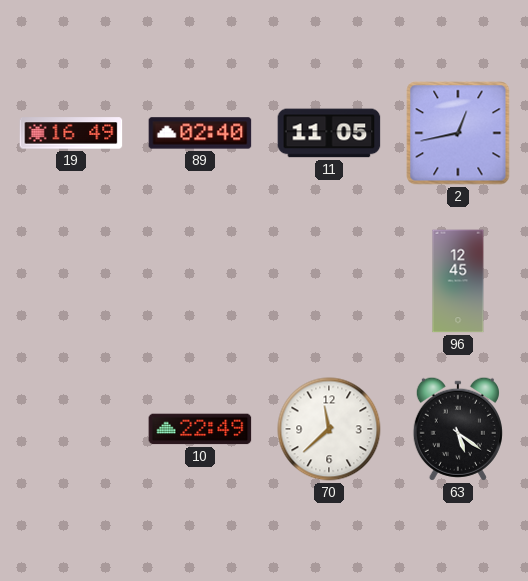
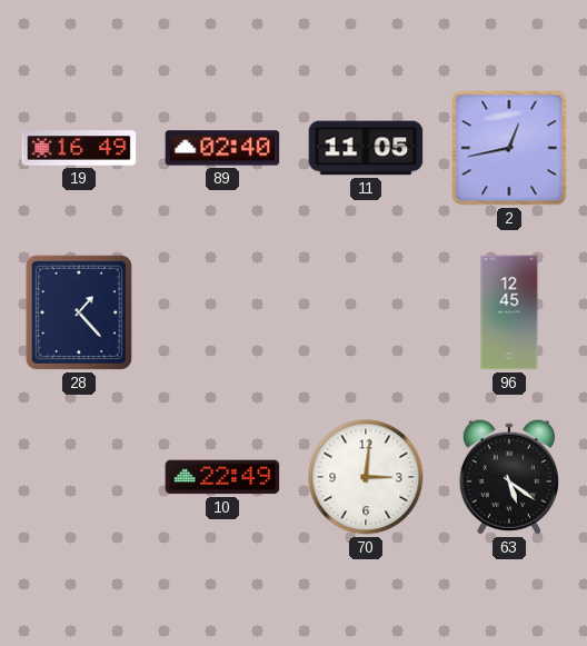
28: none -> 1:23 (79, 312)
70: 11:38 -> 3:01 (366, 477)
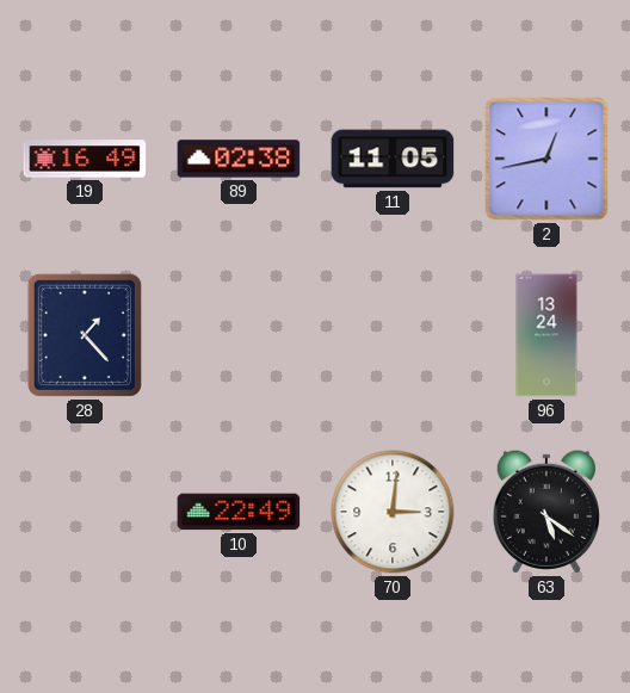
89: 02:40 -> 02:38 (239, 159)
96: 12:45 -> 13:24 (546, 335)
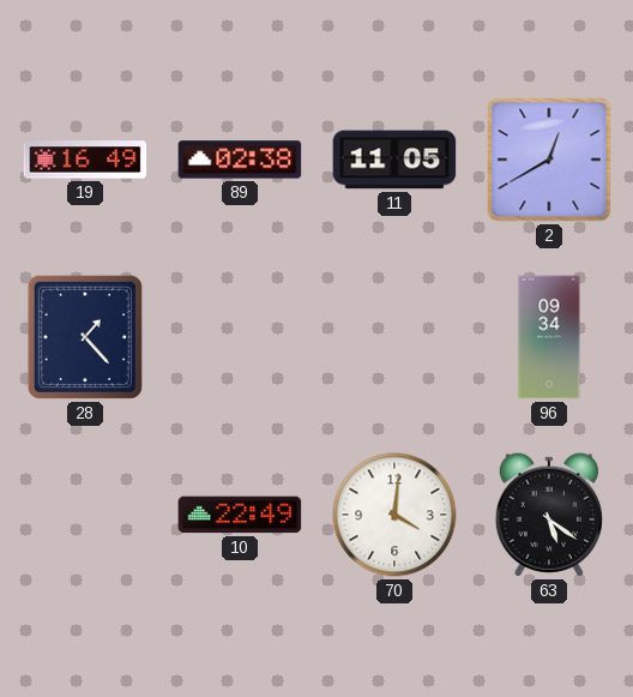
2: 12:43 -> 12:40 (549, 160)
96: 13:24 -> 09:34 (549, 337)
70: 3:01 -> 4:01 (394, 515)
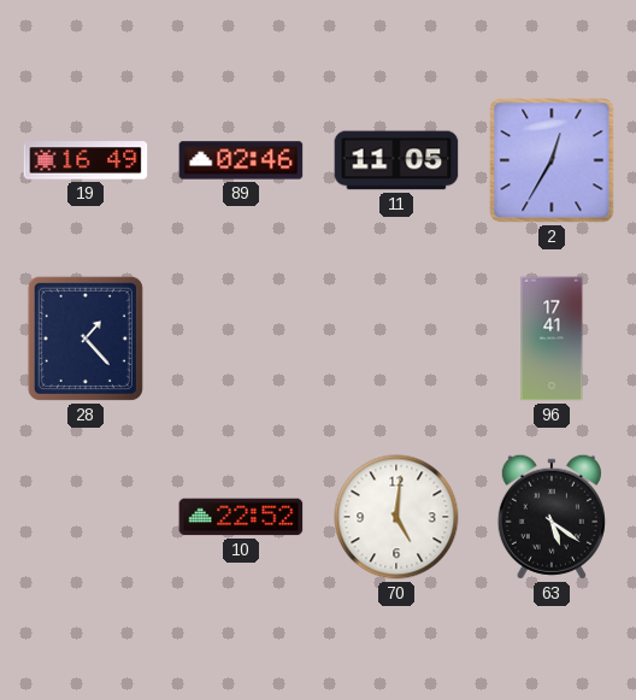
89: 02:38 -> 02:46 (241, 160)
2: 12:40 -> 12:35 (552, 160)
96: 09:34 -> 17:41 (552, 339)
10: 22:49 -> 22:52 (241, 517)
70: 4:01 -> 5:01 (396, 517)
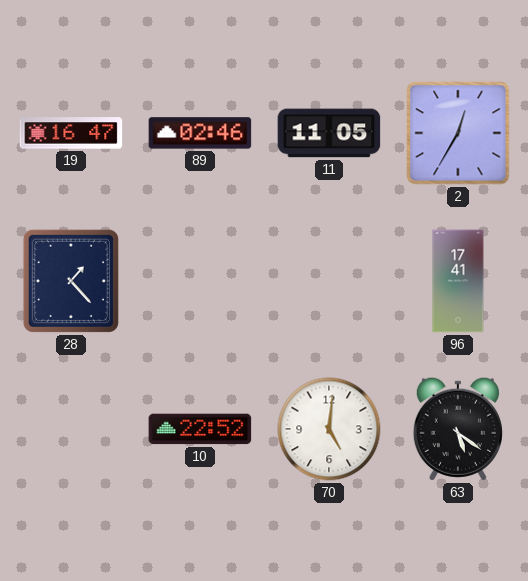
19: 16:49 -> 16:47 (71, 133)
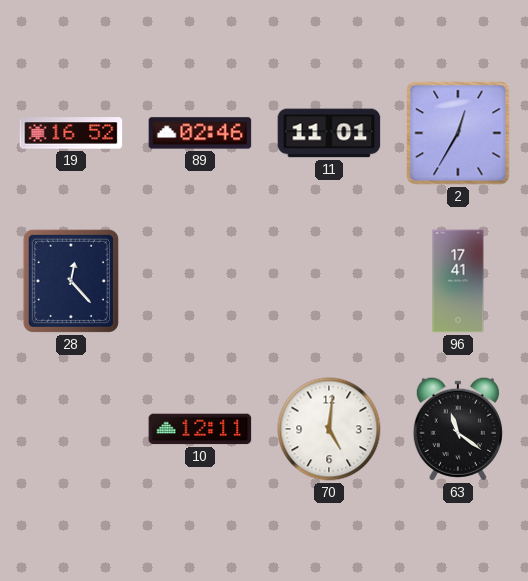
19: 16:47 -> 16:52 (71, 133)
11: 11:05 -> 11:01 (329, 133)
28: 1:23 -> 12:23 (71, 281)
10: 22:52 -> 12:11 (200, 429)
63: 5:21 -> 11:21 (458, 429)
